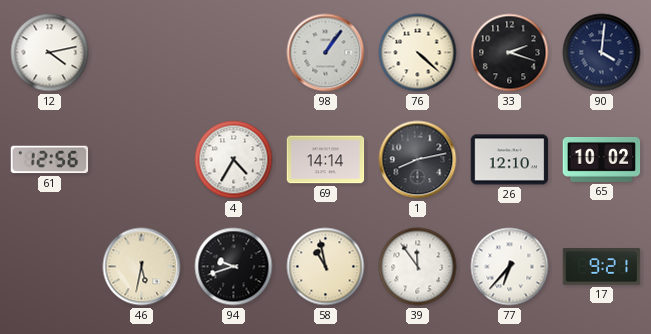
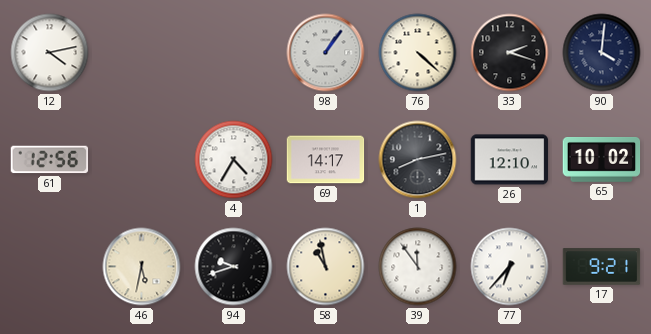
69: 14:14 -> 14:17 (326, 160)
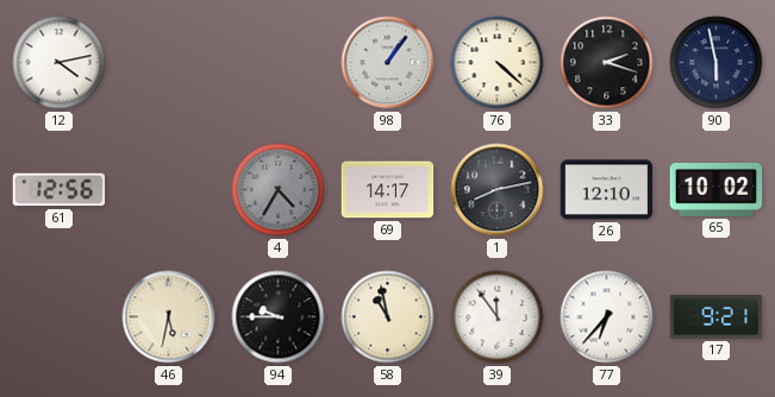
90: 4:01 -> 5:58 (717, 63)
4 dial: white -> grey (279, 190)
94: 9:42 -> 9:45 (279, 317)
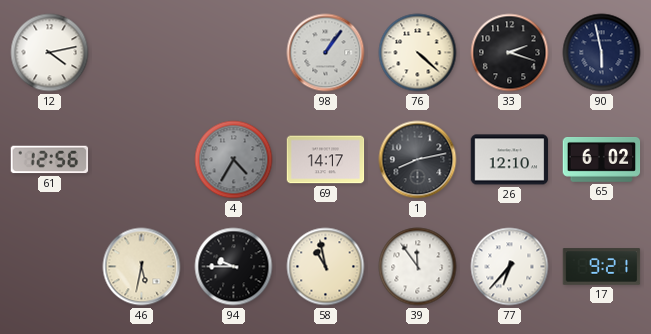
65: 10:02 -> 6:02 (602, 160)
